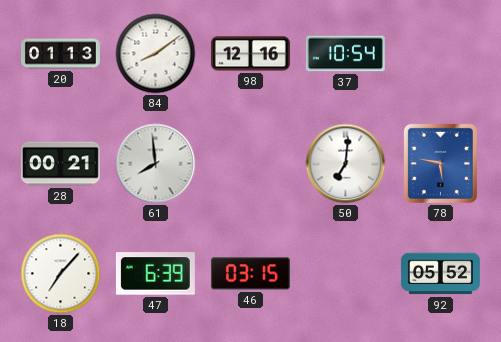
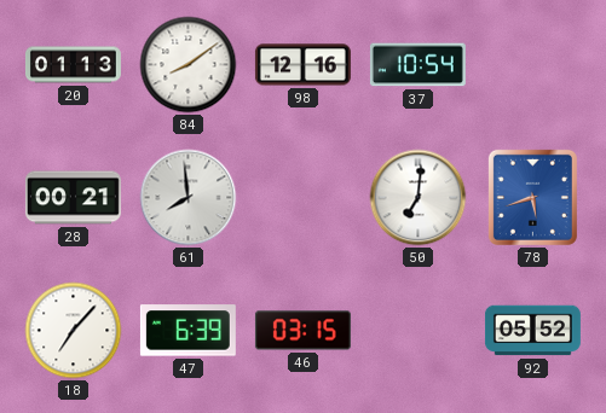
78: 5:47 -> 5:42 (532, 197)
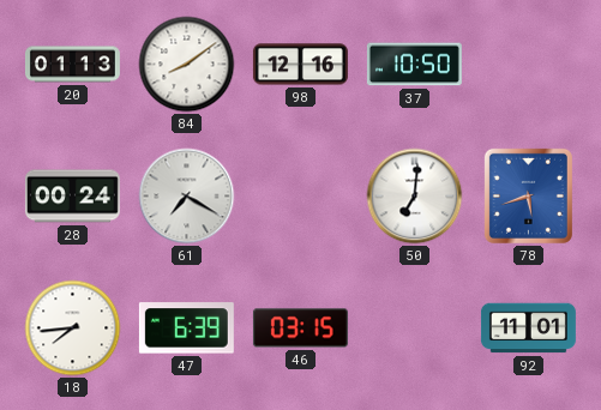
37: 10:54 -> 10:50 (414, 65)
28: 00:21 -> 00:24 (72, 197)
61: 7:59 -> 7:20 (187, 197)
18: 7:07 -> 7:44 (73, 328)
92: 05:52 -> 11:01 (528, 328)
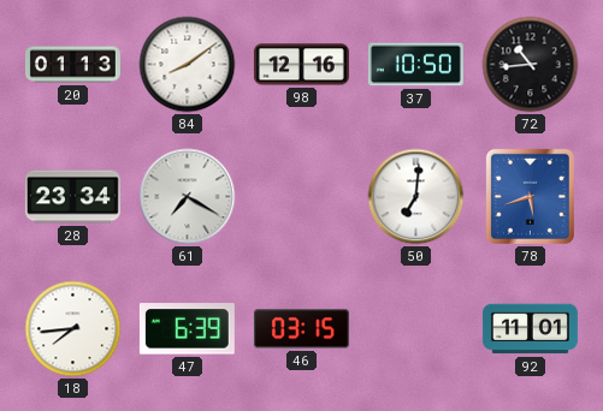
72: none -> 10:44 (531, 65)
28: 00:24 -> 23:34 (72, 197)
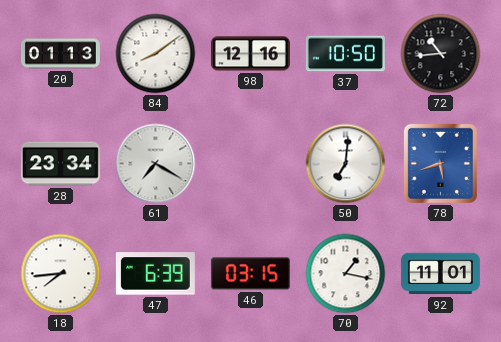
70: none -> 1:17 (346, 274)
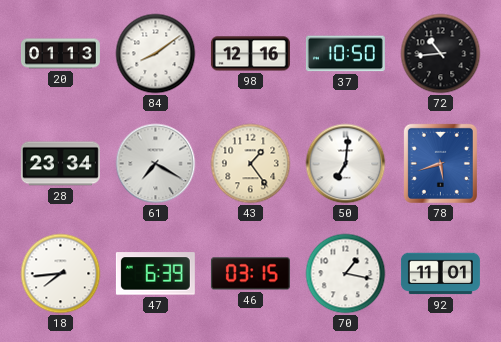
43: none -> 1:24 (251, 164)
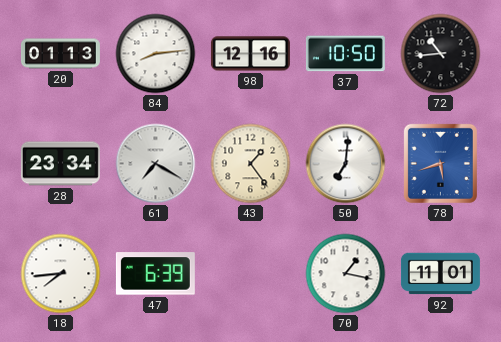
84: 8:09 -> 8:14 (156, 54)
46: 03:15 -> none (250, 274)
